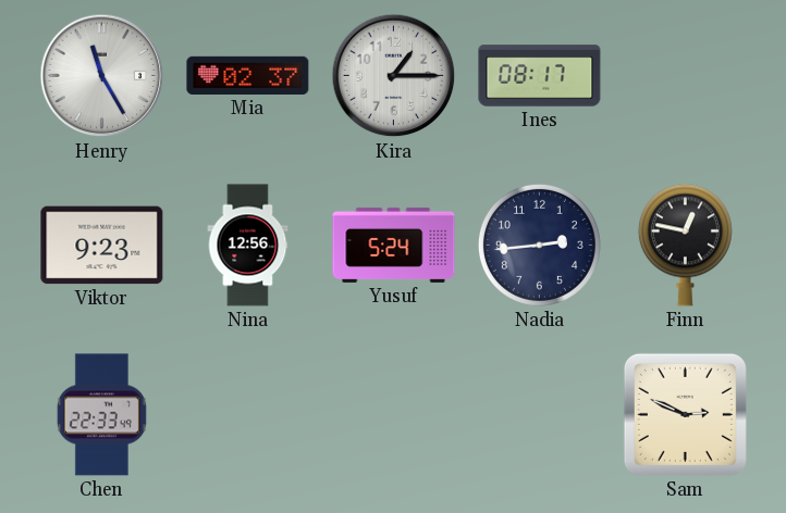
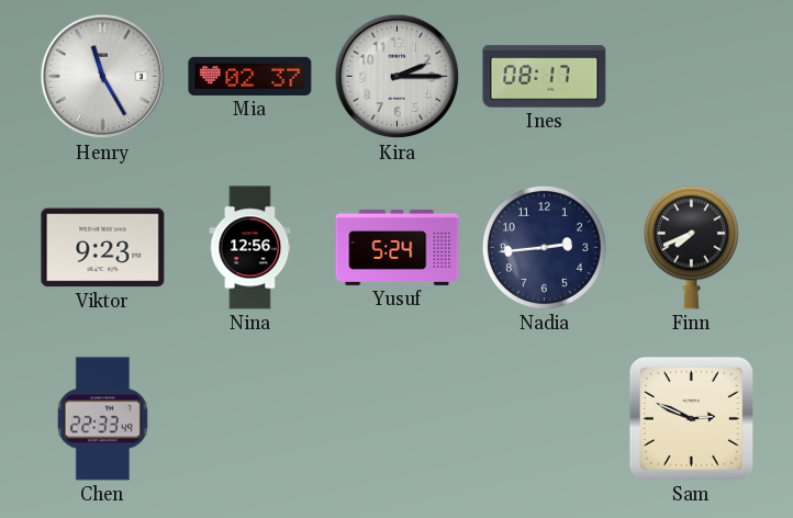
Kira: 1:15 -> 2:15 (398, 77)
Finn: 12:47 -> 7:41 (691, 247)
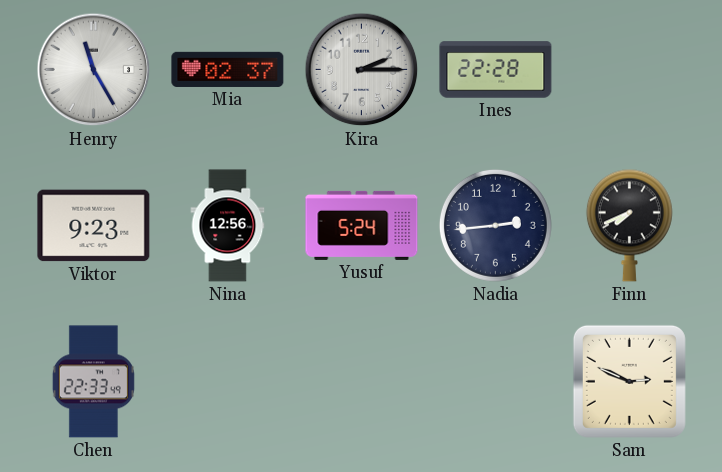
Ines: 08:17 -> 22:28 (496, 70)
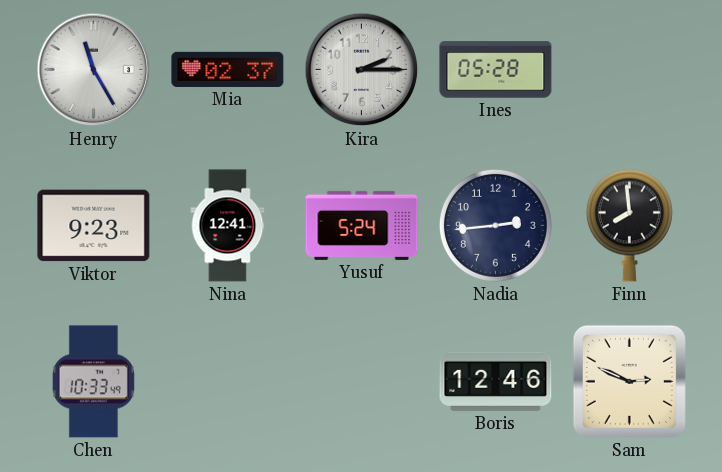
Ines: 22:28 -> 05:28 (496, 70)
Nina: 12:56 -> 12:41 (228, 226)
Finn: 7:41 -> 7:59 (629, 225)
Chen: 22:33 -> 10:33 (93, 382)
Boris: none -> 12:46 (496, 381)
